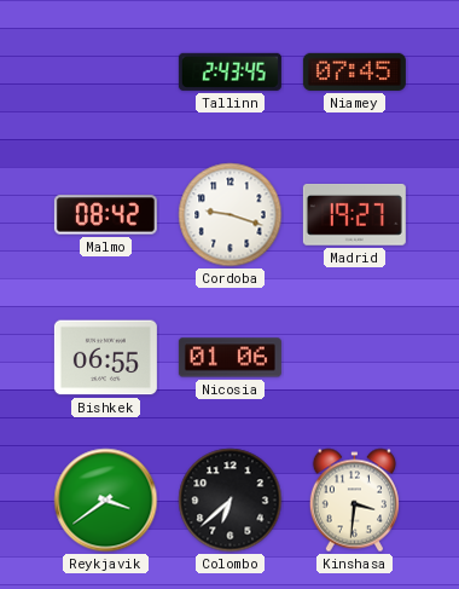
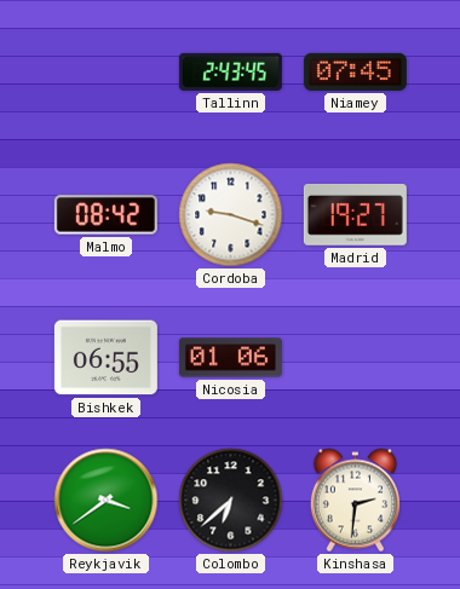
Kinshasa: 3:31 -> 2:31 (355, 501)
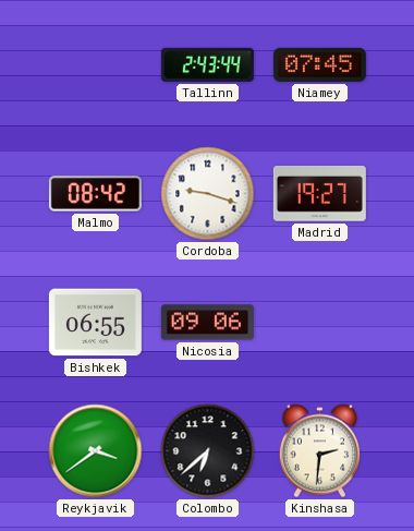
Tallinn: 2:43:45 -> 2:43:44 (207, 64)
Nicosia: 01:06 -> 09:06 (207, 323)
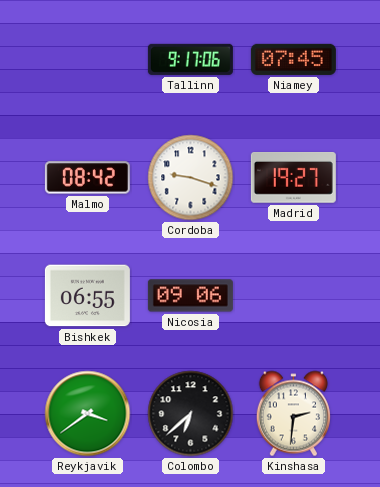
Tallinn: 2:43 -> 9:17 (190, 59)
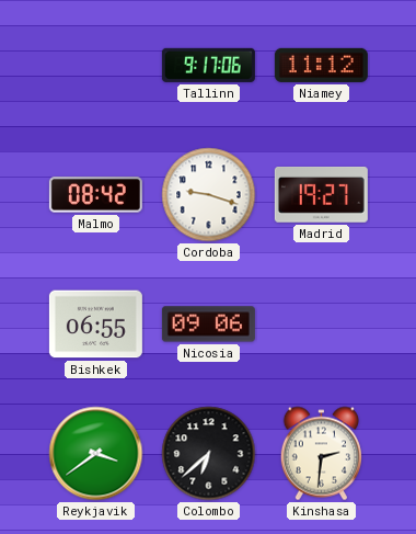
Niamey: 07:45 -> 11:12 (321, 65)
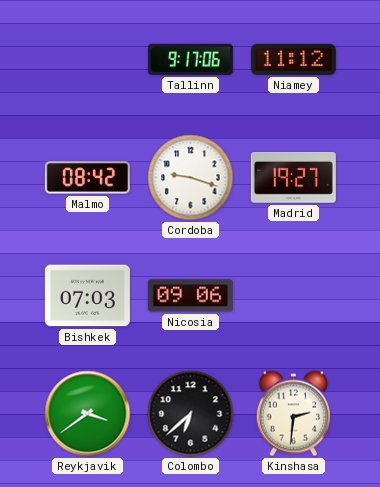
Bishkek: 06:55 -> 07:03 (87, 296)
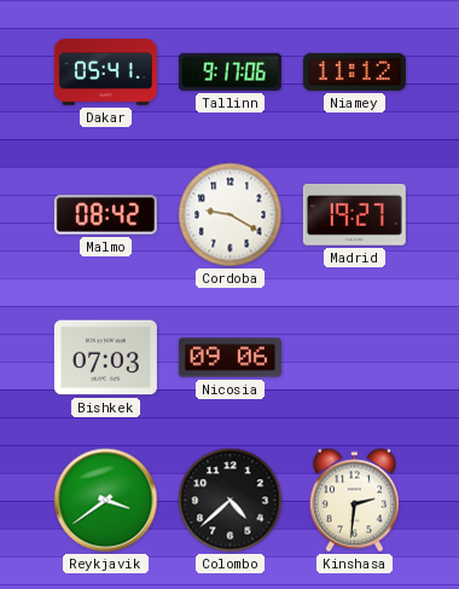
Dakar: none -> 05:41 (105, 73)
Cordoba: 9:18 -> 9:20 (231, 215)
Colombo: 6:38 -> 4:38 (231, 501)
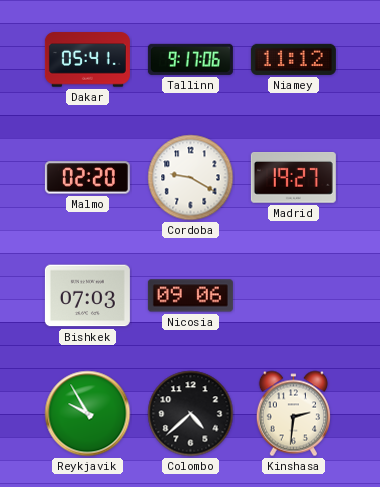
Malmo: 08:42 -> 02:20 (87, 178)
Reykjavik: 3:39 -> 9:55 (88, 414)
